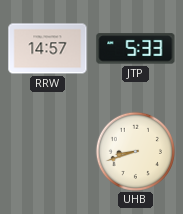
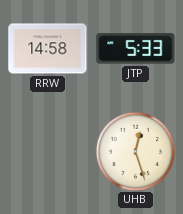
RRW: 14:57 -> 14:58 (48, 49)
UHB: 8:42 -> 12:27 (135, 151)
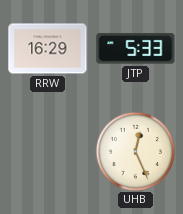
RRW: 14:58 -> 16:29 (48, 49)
UHB: 12:27 -> 12:26 (135, 151)
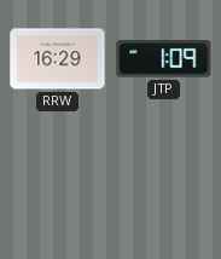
JTP: 5:33 -> 1:09 (164, 59)
UHB: 12:26 -> none (135, 151)
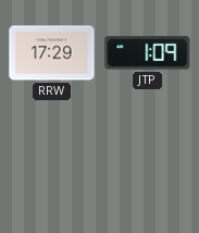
RRW: 16:29 -> 17:29 (52, 53)
